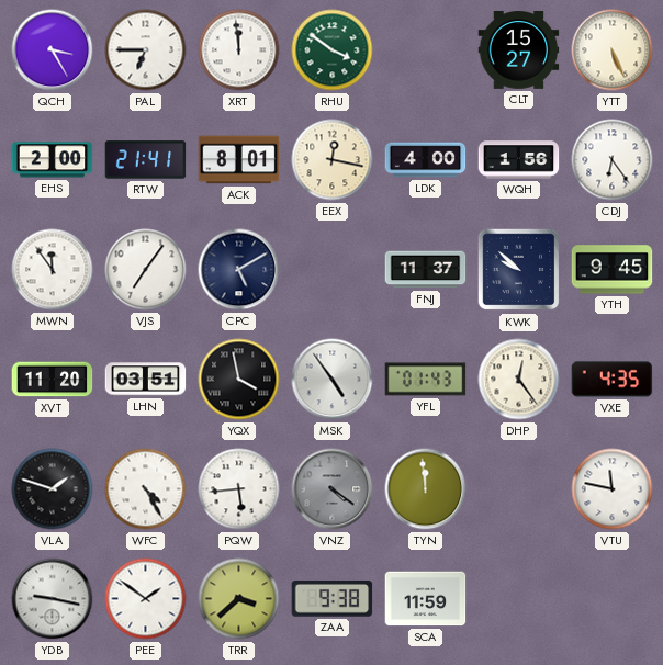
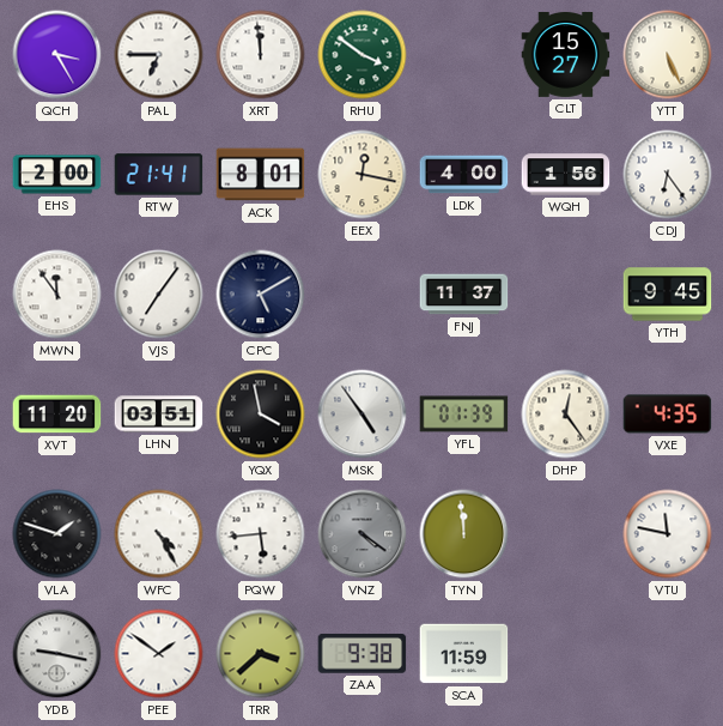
KWK: 9:52 -> none (519, 270)
YFL: 01:43 -> 01:39 (464, 415)
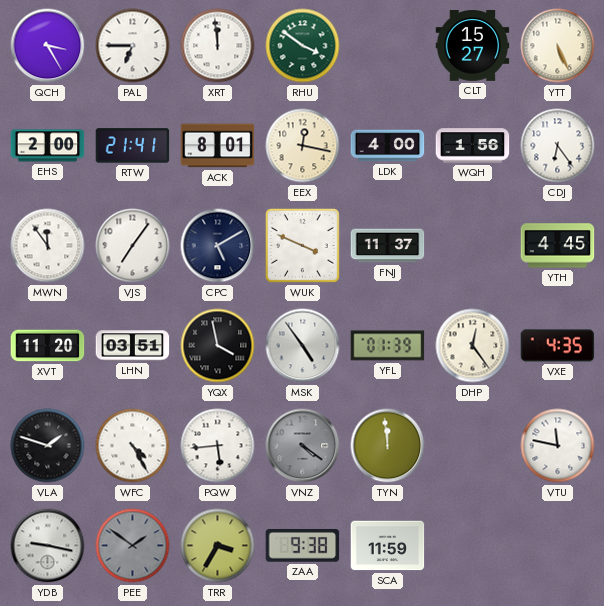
WUK: none -> 3:49 (302, 245)
YTH: 9:45 -> 4:45 (558, 246)
PEE dial: white -> grey (133, 546)
TRR: 3:38 -> 3:35 (218, 546)
